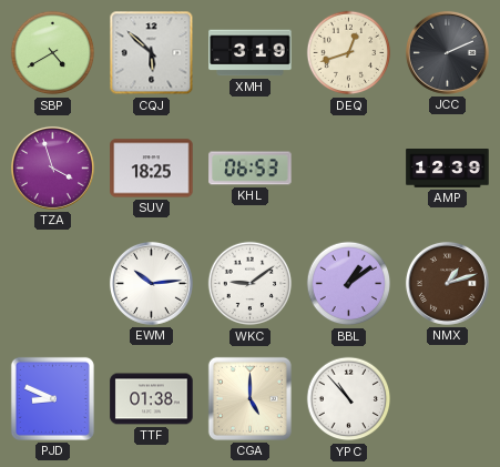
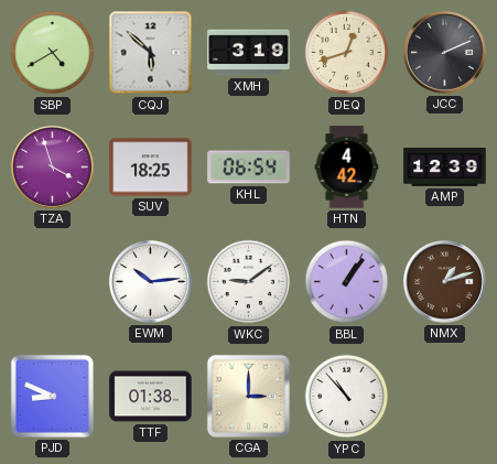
KHL: 06:53 -> 06:54 (249, 168)
HTN: none -> 4:42 (347, 168)
BBL: 1:09 -> 1:06 (347, 282)
CGA: 5:00 -> 3:00 (248, 396)
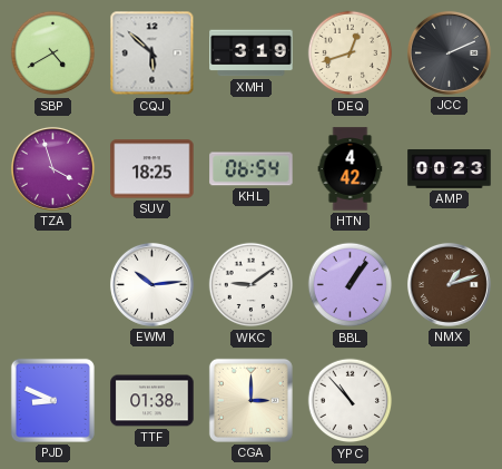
AMP: 12:39 -> 00:23 (450, 169)
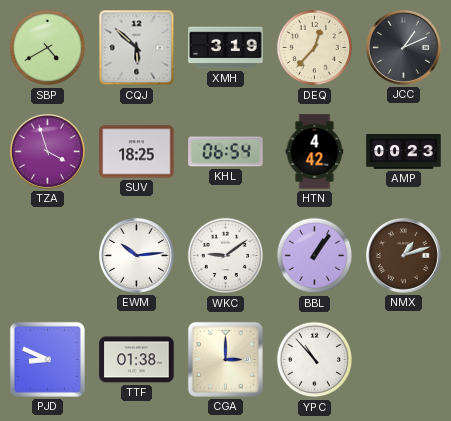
DEQ: 12:42 -> 12:37 (315, 48)
JCC: 2:11 -> 1:11 (403, 47)
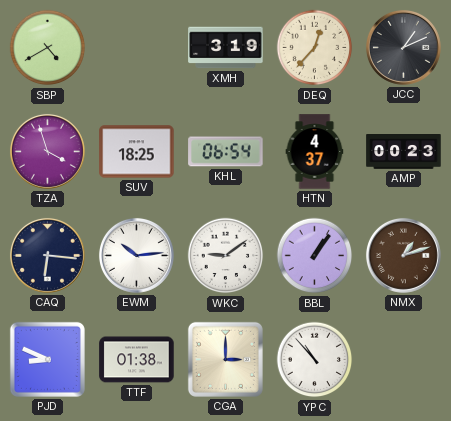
CQJ: 5:52 -> none (137, 48)
HTN: 4:42 -> 4:37 (315, 152)
CAQ: none -> 6:16 (47, 255)
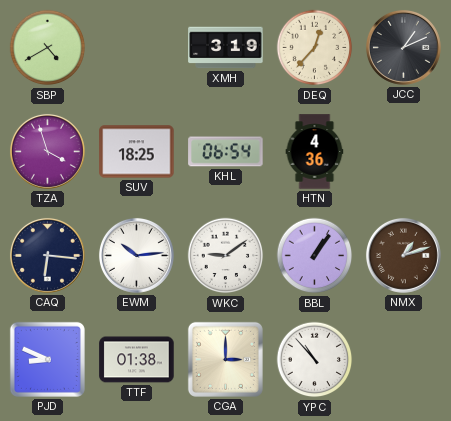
HTN: 4:37 -> 4:36 (315, 152)
AMP: 00:23 -> none (404, 152)
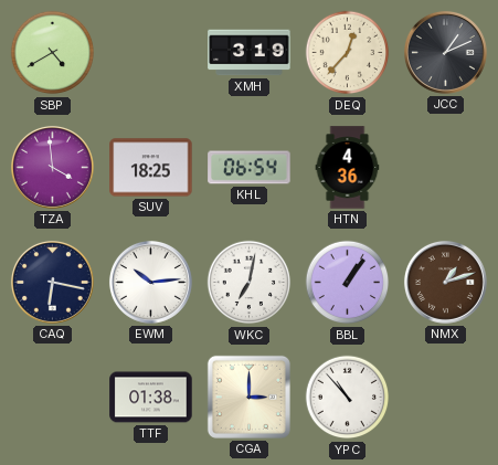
TZA: 3:57 -> 3:59 (52, 167)
CAQ: 6:16 -> 6:17 (52, 282)
WKC: 9:09 -> 7:02 (250, 283)
PJD: 8:49 -> none (47, 359)
